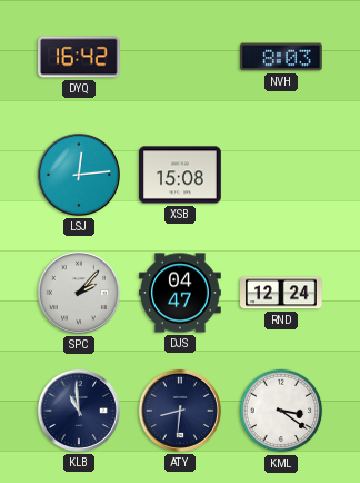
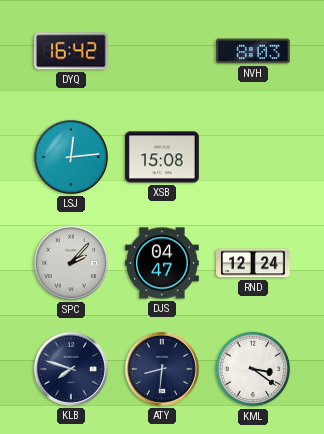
KLB: 10:59 -> 7:48 (71, 369)
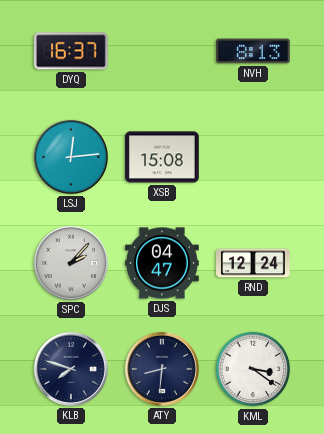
DYQ: 16:42 -> 16:37 (72, 51)
NVH: 8:03 -> 8:13 (254, 51)
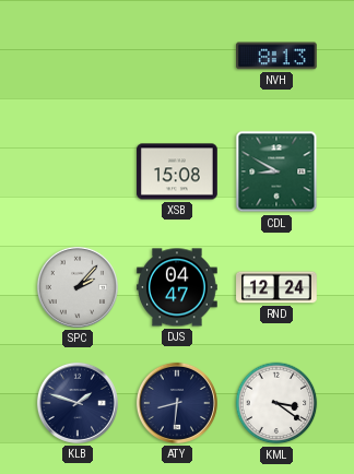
DYQ: 16:37 -> none (72, 51)
LSJ: 12:14 -> none (71, 157)
CDL: none -> 8:50 (276, 171)
KLB: 7:48 -> 1:48 (78, 403)
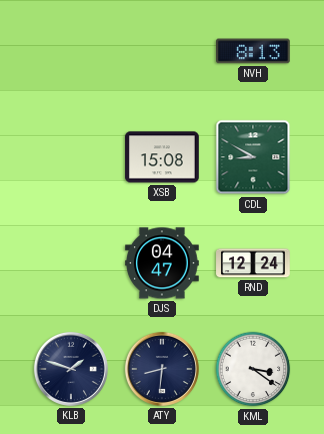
SPC: 2:07 -> none (78, 287)
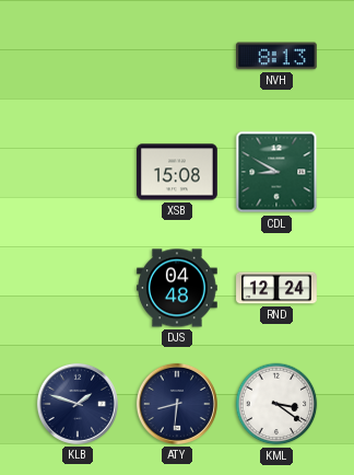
DJS: 04:47 -> 04:48 (177, 288)
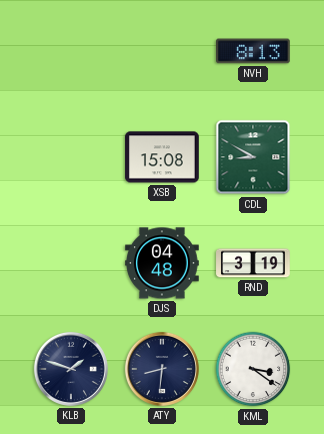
RND: 12:24 -> 3:19 (253, 263)
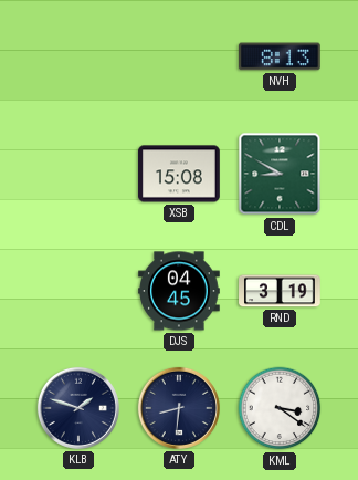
DJS: 04:48 -> 04:45 (179, 291)
